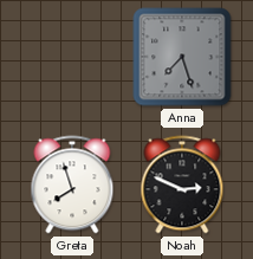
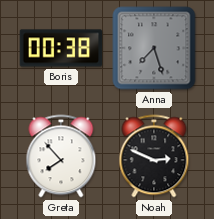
Boris: none -> 00:38 (61, 48)
Greta: 7:57 -> 7:53 (61, 156)
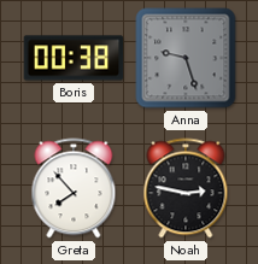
Anna: 7:27 -> 9:27 (186, 58)
Noah: 2:49 -> 2:47 (186, 188)
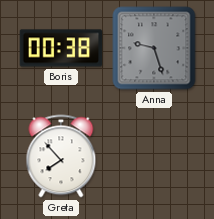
Noah: 2:47 -> none (186, 188)
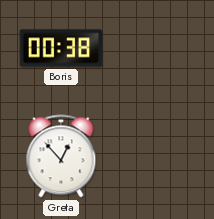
Anna: 9:27 -> none (154, 48)
Greta: 7:53 -> 12:53 (61, 156)
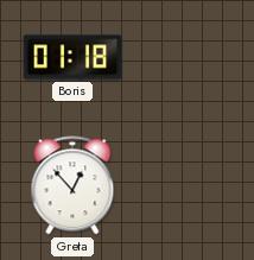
Boris: 00:38 -> 01:18 (72, 57)
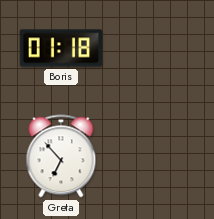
Greta: 12:53 -> 6:53 (61, 156)
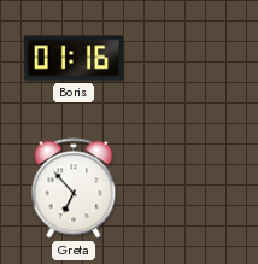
Boris: 01:18 -> 01:16 (74, 58)
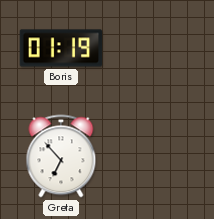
Boris: 01:16 -> 01:19 (61, 48)
